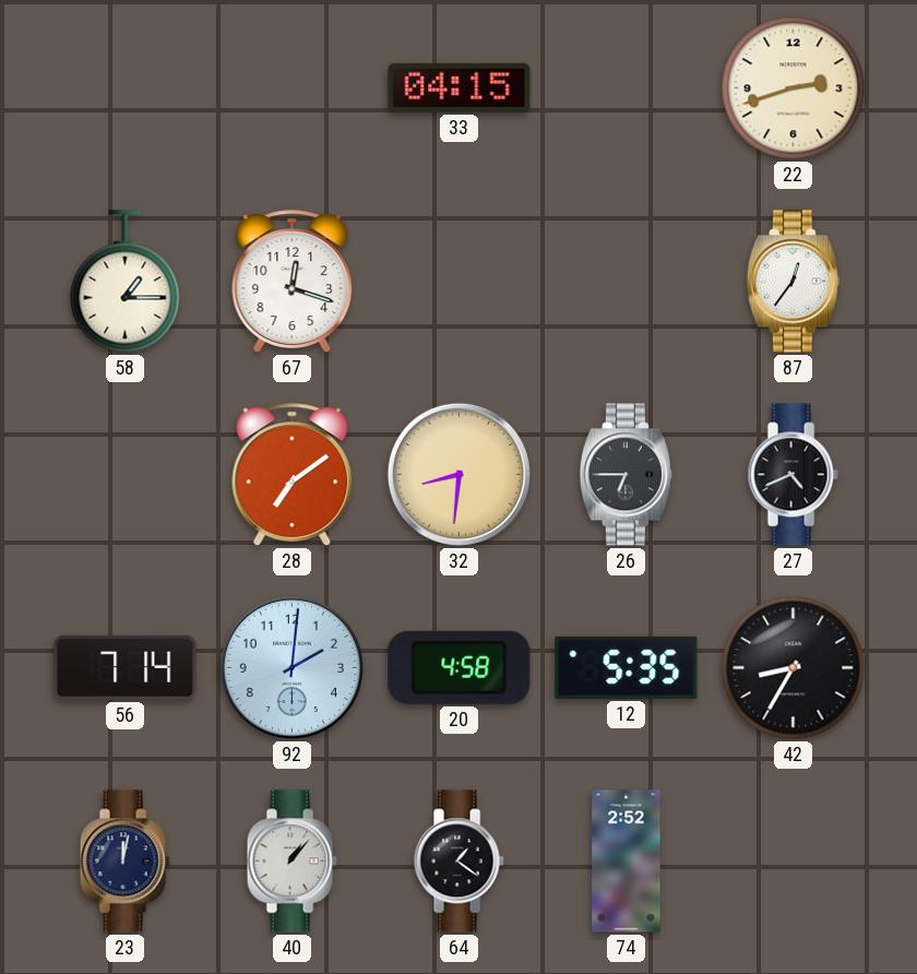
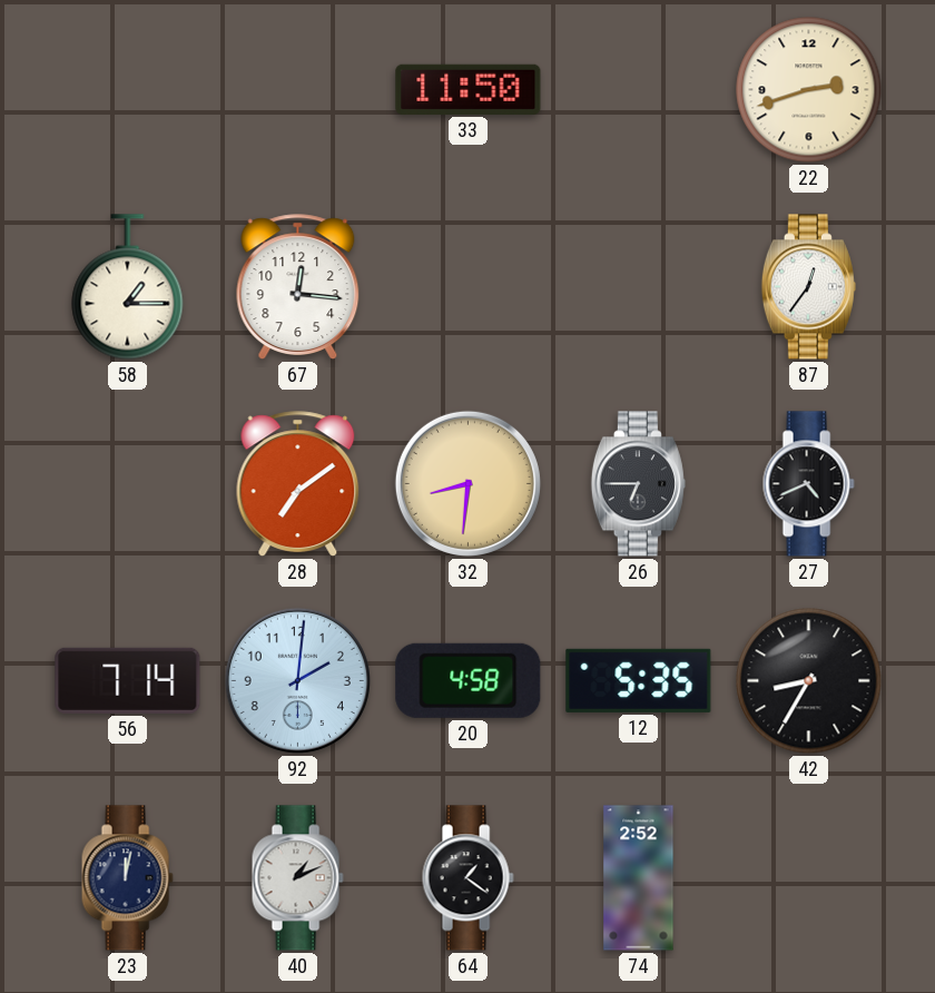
33: 04:15 -> 11:50 (469, 89)
67: 12:18 -> 12:16 (298, 287)
40: 1:07 -> 1:11 (297, 878)
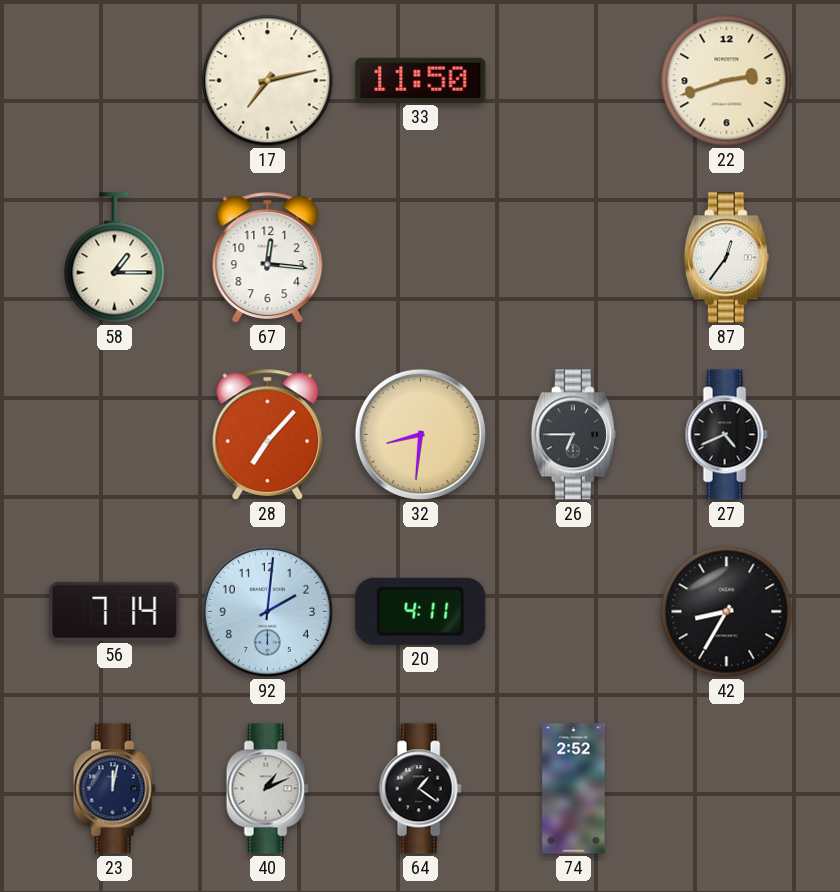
17: none -> 7:13 (268, 81)
28: 7:09 -> 7:07 (268, 435)
20: 4:58 -> 4:11 (421, 611)
12: 5:35 -> none (639, 680)
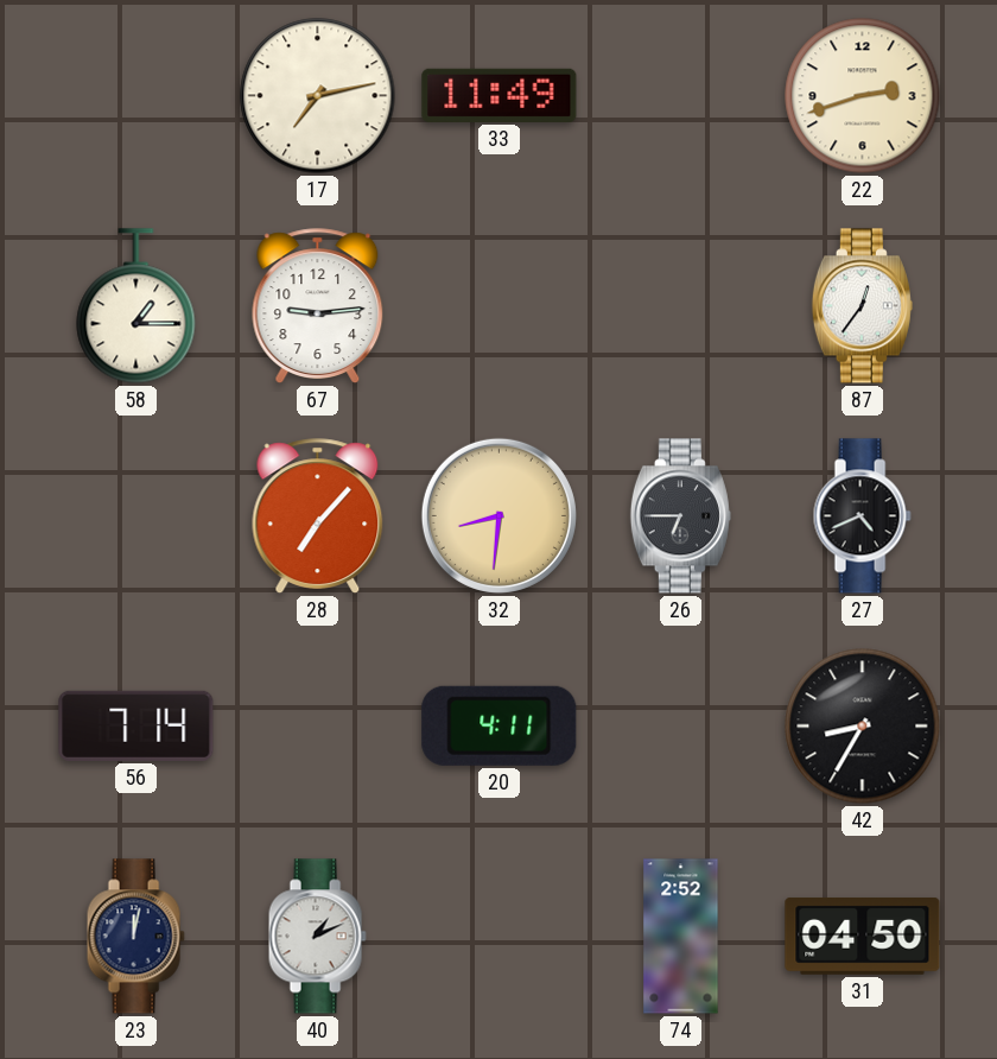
33: 11:50 -> 11:49 (500, 95)
67: 12:16 -> 9:14 (318, 306)
92: 2:01 -> none (267, 611)
64: 1:21 -> none (420, 789)
31: none -> 04:50 (863, 936)
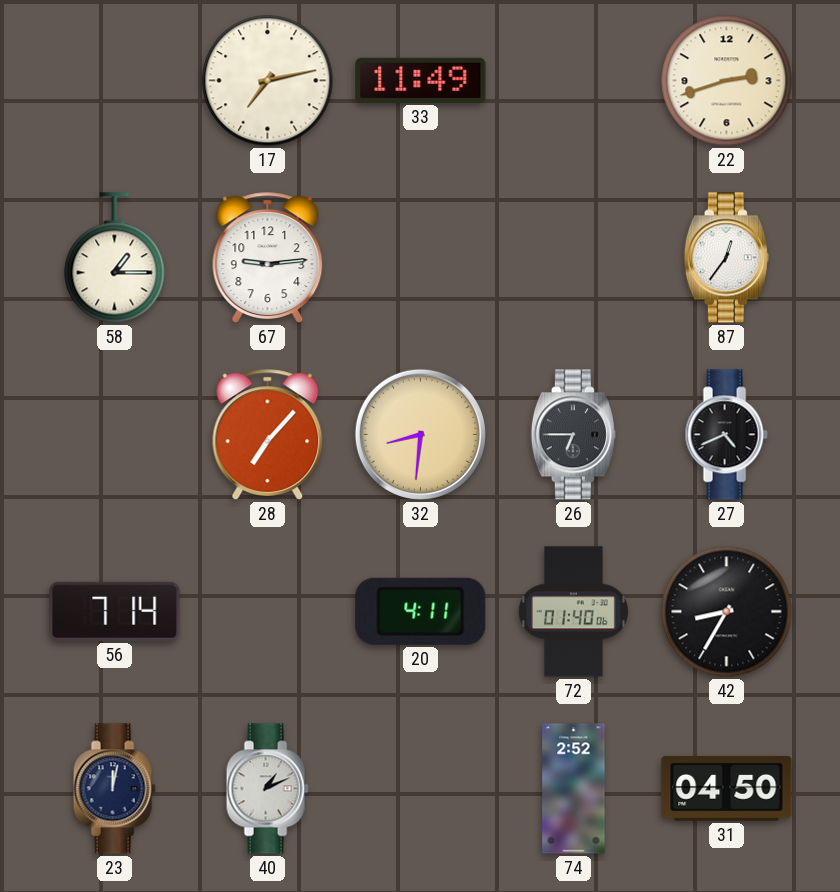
72: none -> 01:40 (574, 612)
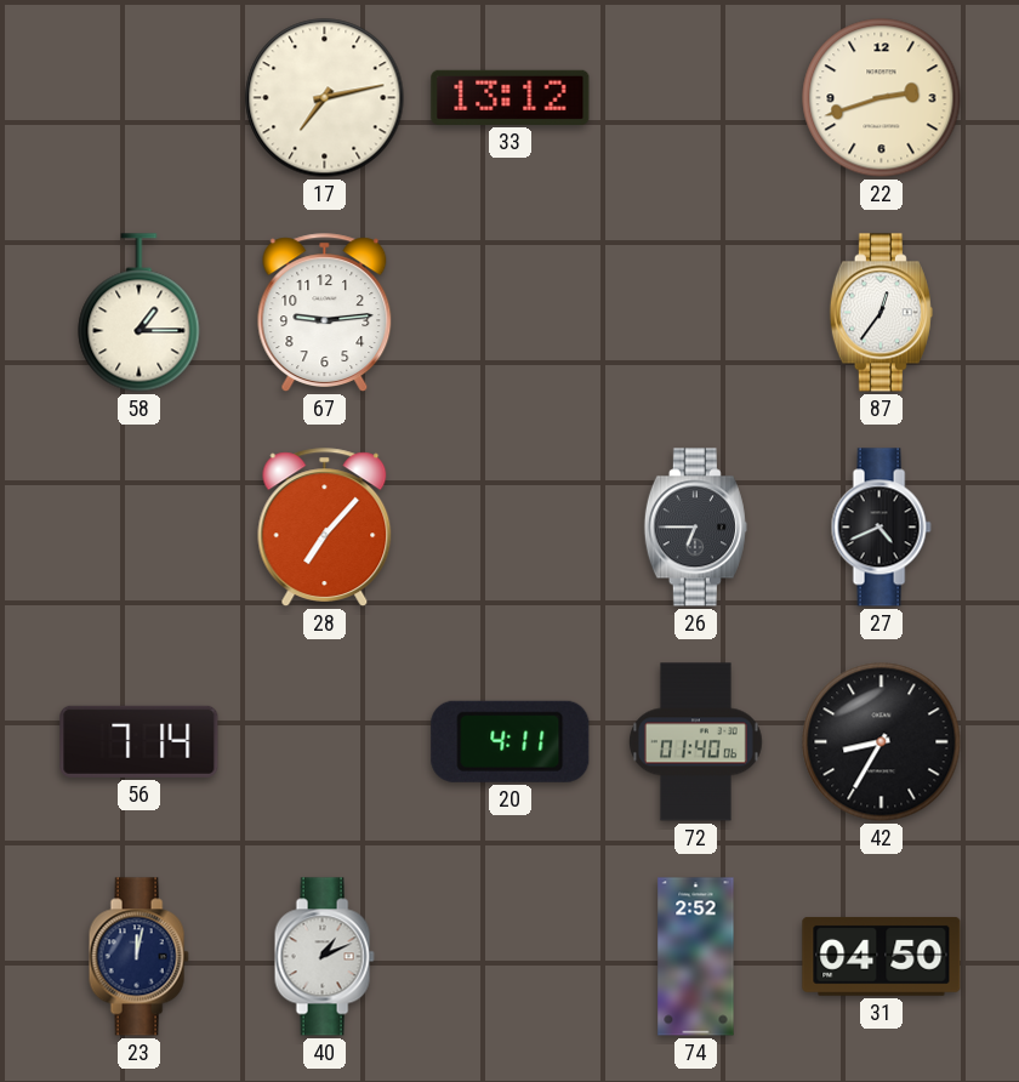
33: 11:49 -> 13:12 (511, 97)
32: 8:31 -> none (420, 434)
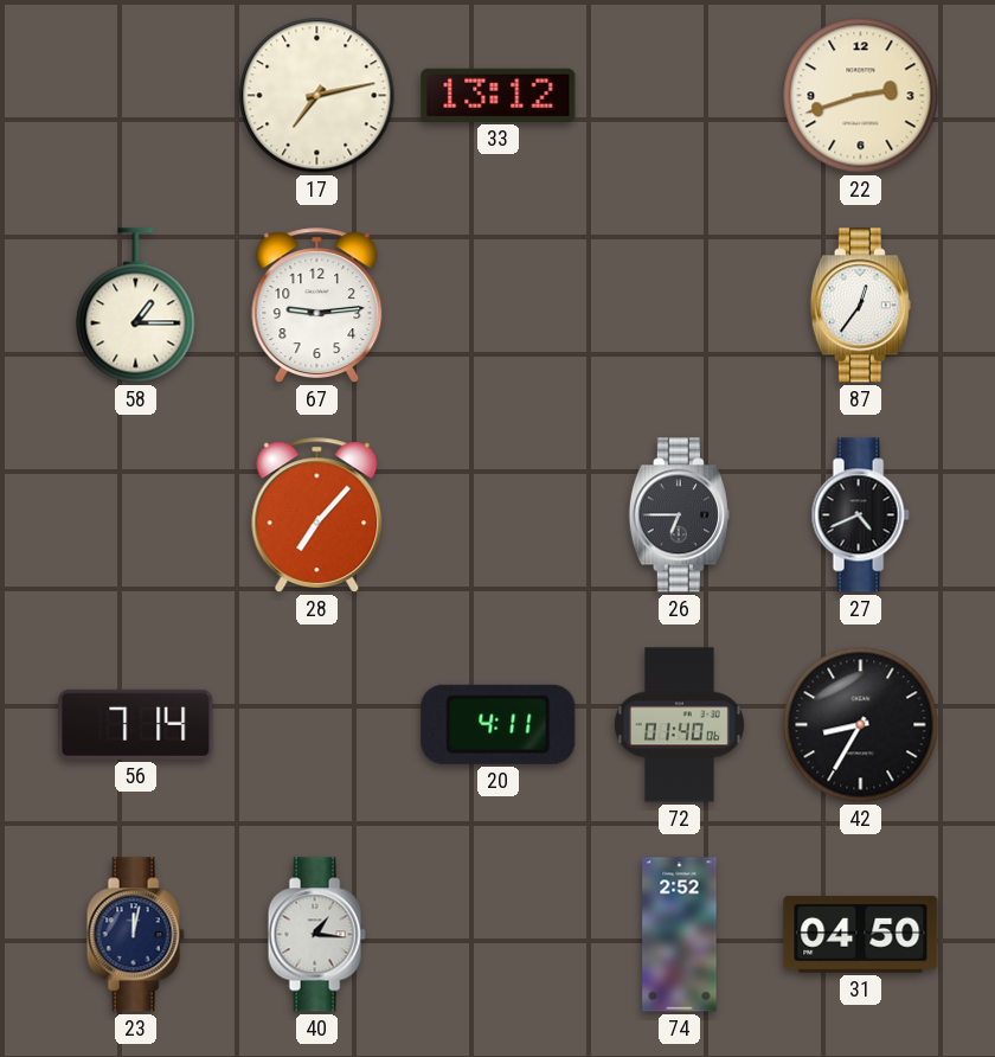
40: 1:11 -> 1:16 (316, 935)
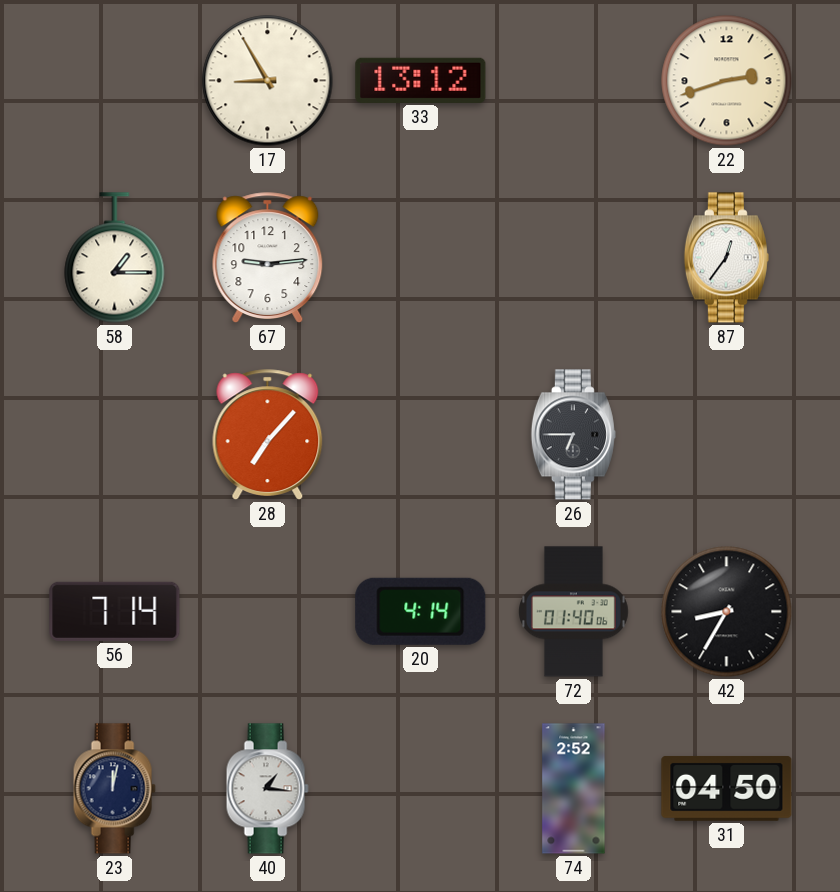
17: 7:13 -> 8:55 (268, 81)
27: 4:41 -> none (860, 515)
20: 4:11 -> 4:14 (421, 611)
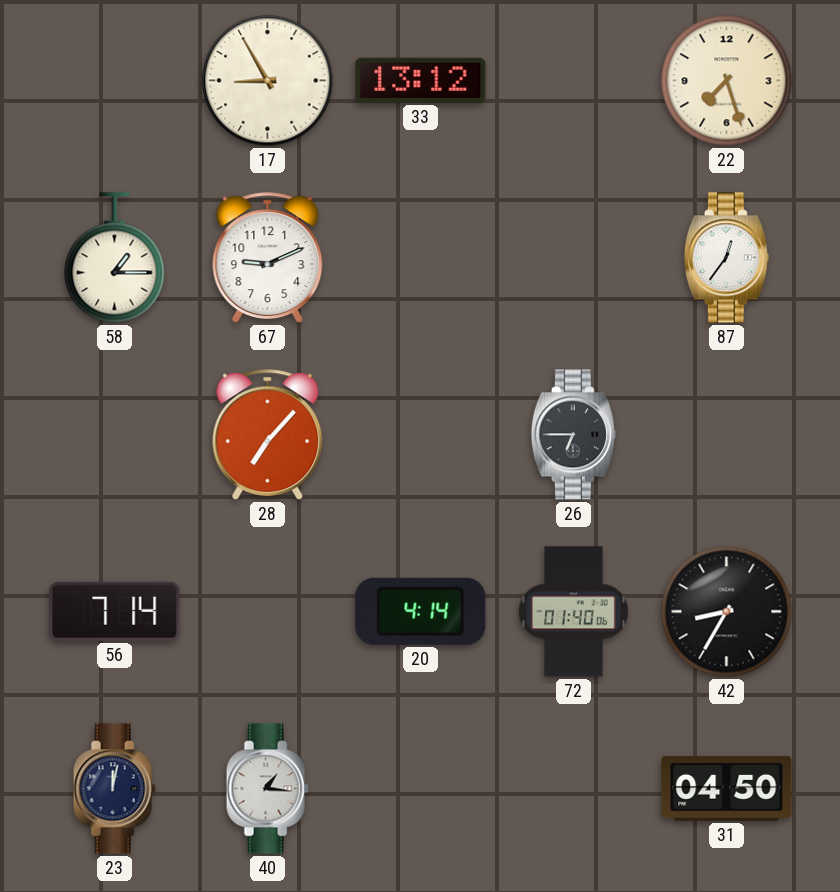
22: 2:42 -> 7:27 (727, 81)
67: 9:14 -> 9:11 (268, 258)
74: 2:52 -> none (574, 789)
